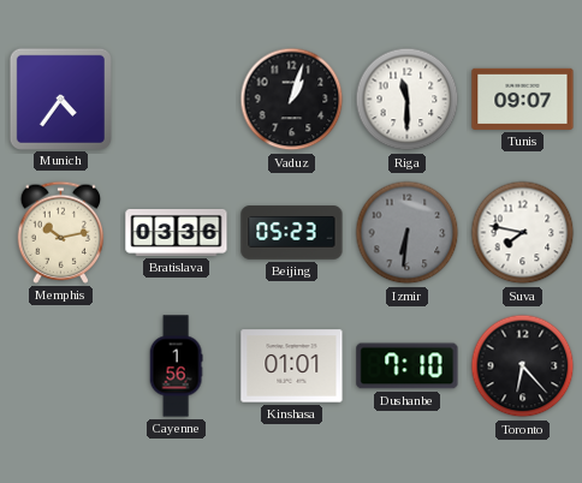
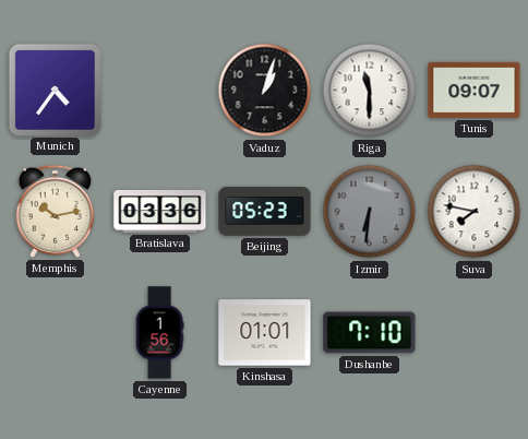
Toronto: 6:23 -> none (523, 366)
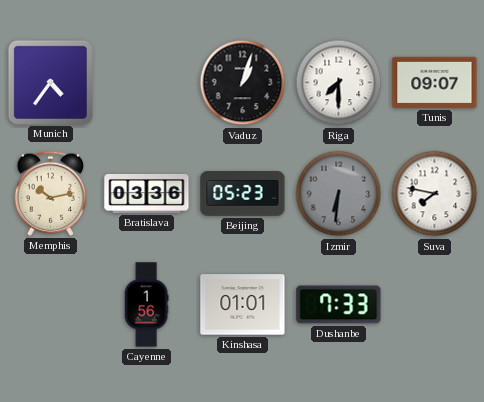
Riga: 11:30 -> 7:30 (339, 83)
Dushanbe: 7:10 -> 7:33 (339, 305)
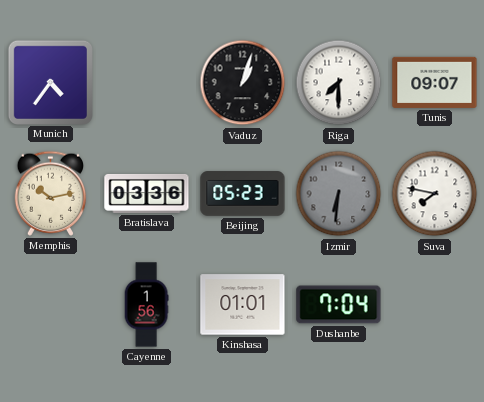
Dushanbe: 7:33 -> 7:04 (339, 305)
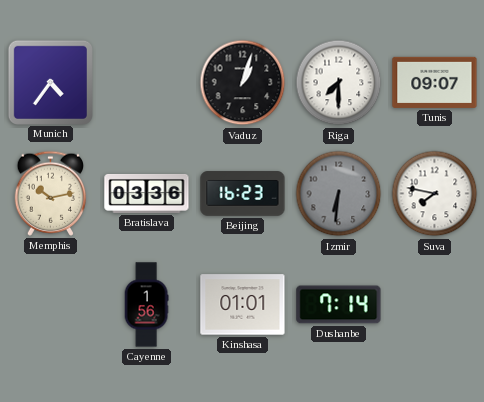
Beijing: 05:23 -> 16:23 (243, 194)
Dushanbe: 7:04 -> 7:14 (339, 305)
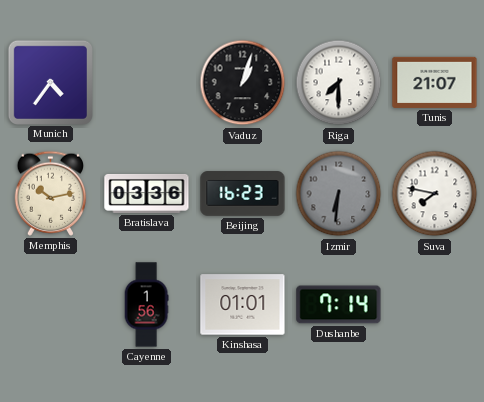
Tunis: 09:07 -> 21:07 (435, 82)
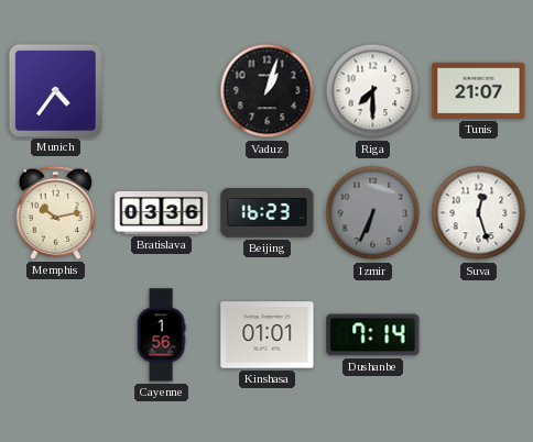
Izmir: 6:31 -> 6:34 (373, 213)
Suva: 7:47 -> 12:27 (479, 213)
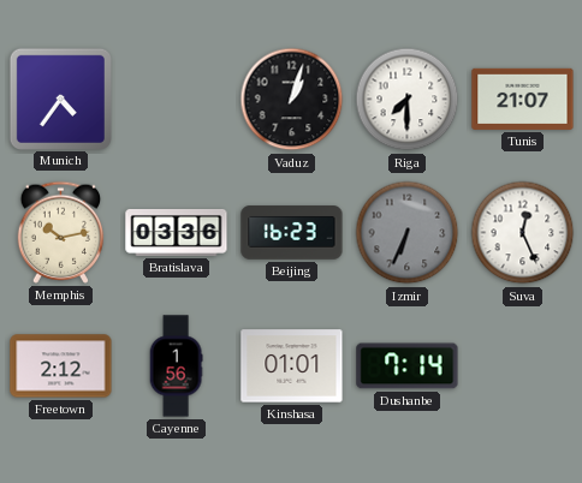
Suva: 12:27 -> 12:26 (523, 233)
Freetown: none -> 2:12 (61, 366)
